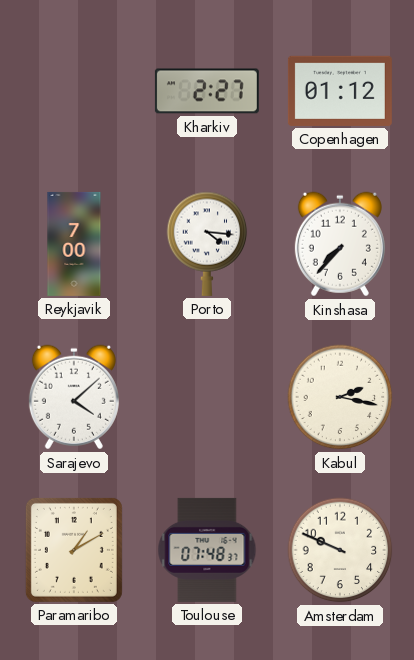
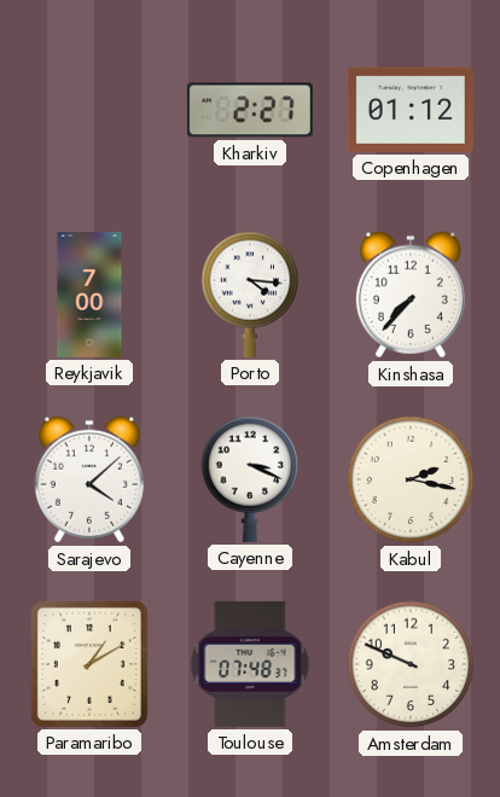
Cayenne: none -> 3:19 (250, 479)
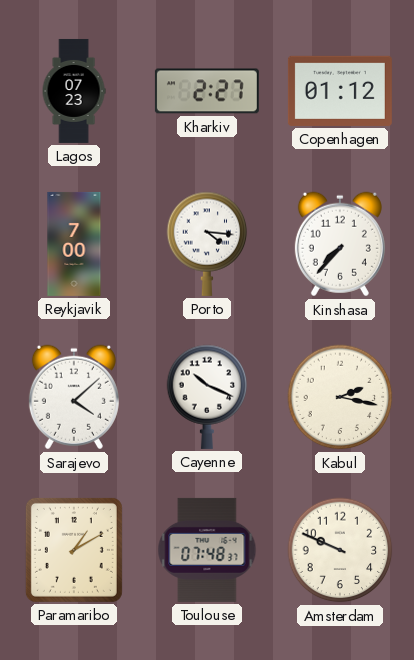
Lagos: none -> 07:23 (74, 91)
Cayenne: 3:19 -> 10:19 (207, 397)
